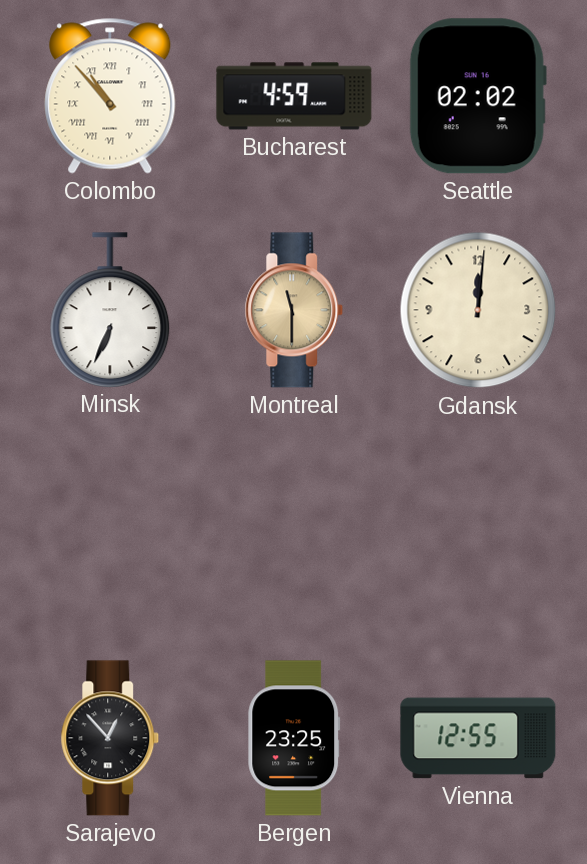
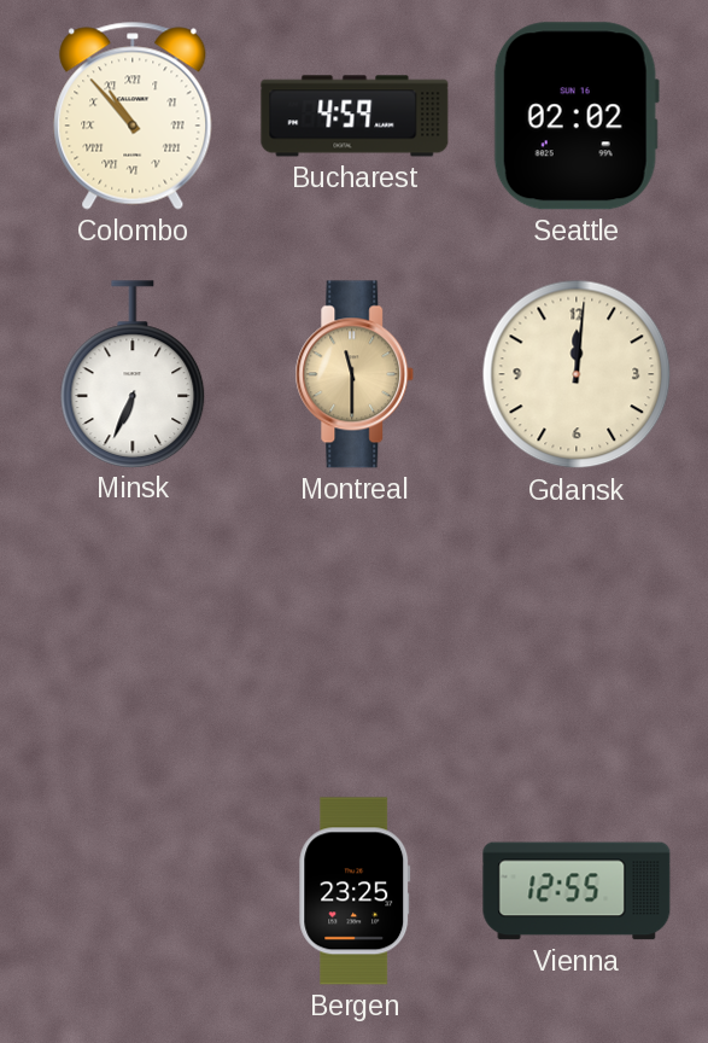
Sarajevo: 12:53 -> none (110, 738)
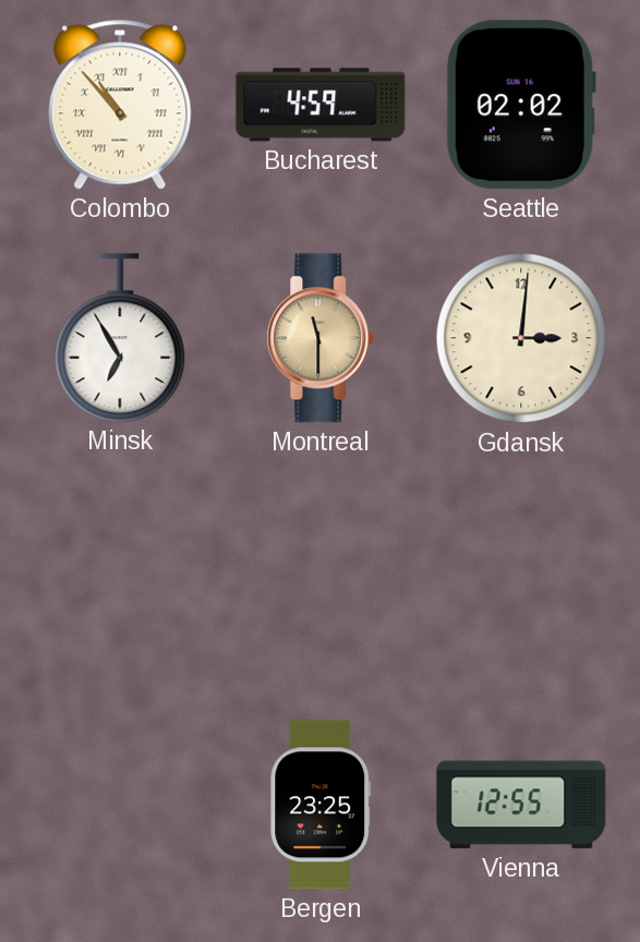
Minsk: 6:34 -> 6:55 (120, 338)
Gdansk: 12:01 -> 3:01 (521, 338)
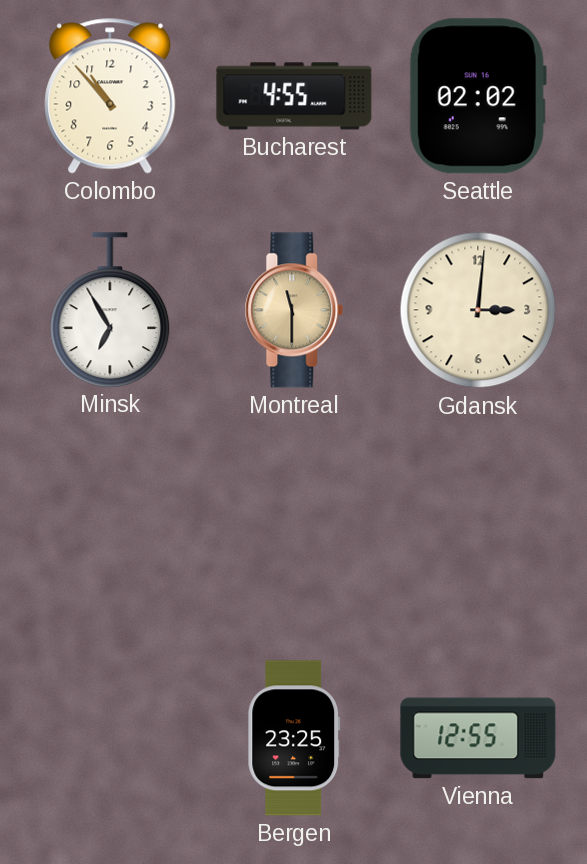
Colombo numerals: Roman -> Arabic (110, 96)
Bucharest: 4:59 -> 4:55 (294, 96)
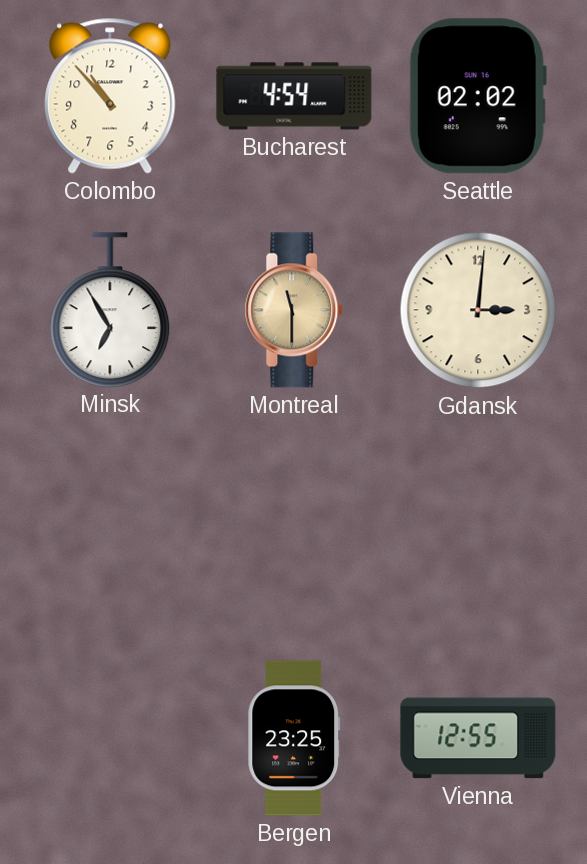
Bucharest: 4:55 -> 4:54 (294, 96)
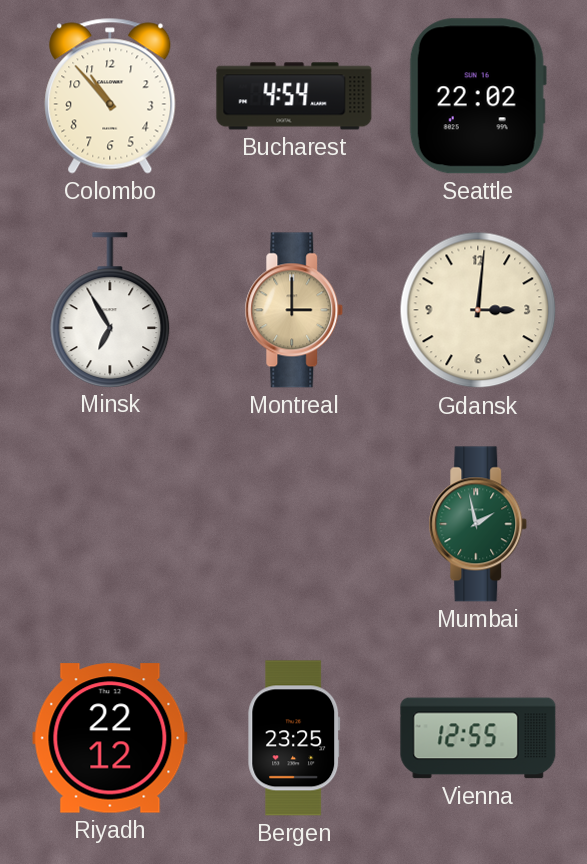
Seattle: 02:02 -> 22:02 (478, 96)
Montreal: 11:30 -> 3:00 (294, 310)
Mumbai: none -> 1:58 (478, 524)
Riyadh: none -> 22:12 (110, 738)
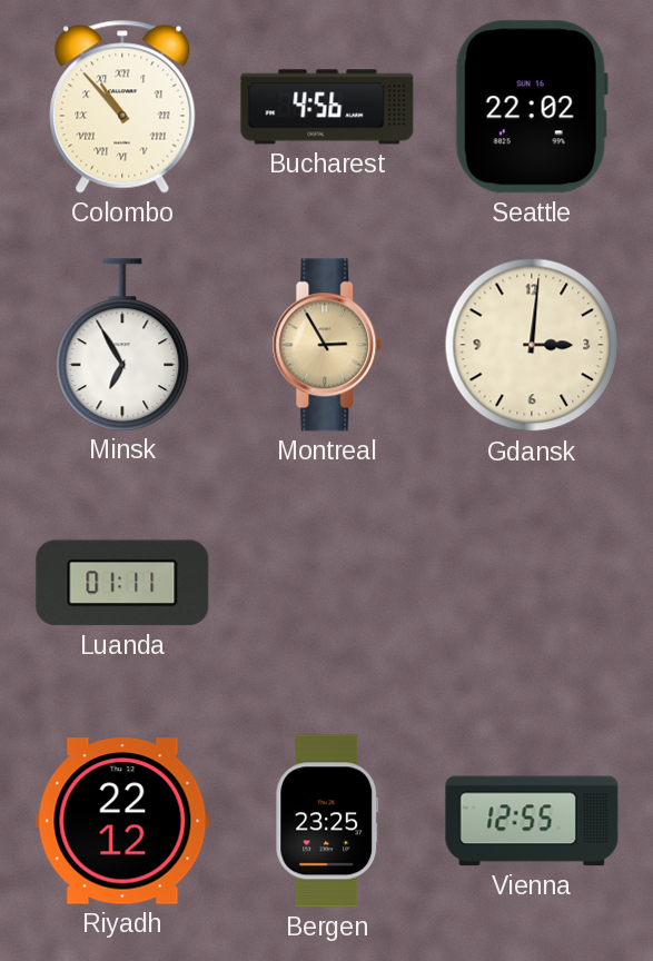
Colombo numerals: Arabic -> Roman (122, 107)
Bucharest: 4:54 -> 4:56 (327, 107)
Montreal: 3:00 -> 2:55 (327, 345)
Luanda: none -> 01:11 (122, 583)
Mumbai: 1:58 -> none (478, 524)
